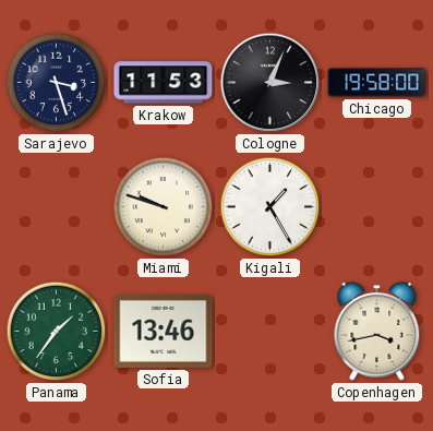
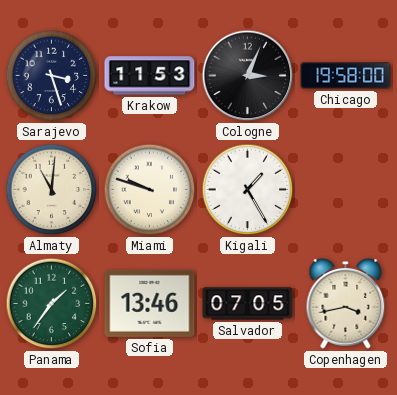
Almaty: none -> 11:01 (52, 190)
Salvador: none -> 07:05 (248, 304)
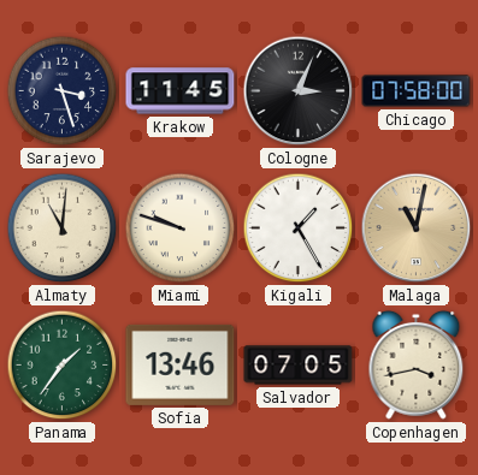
Krakow: 11:53 -> 11:45 (181, 91)
Chicago: 19:58 -> 07:58 (417, 91)
Malaga: none -> 11:02 (417, 228)
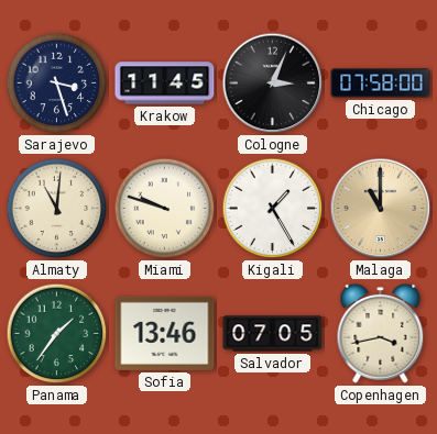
Malaga: 11:02 -> 11:00 (381, 209)
